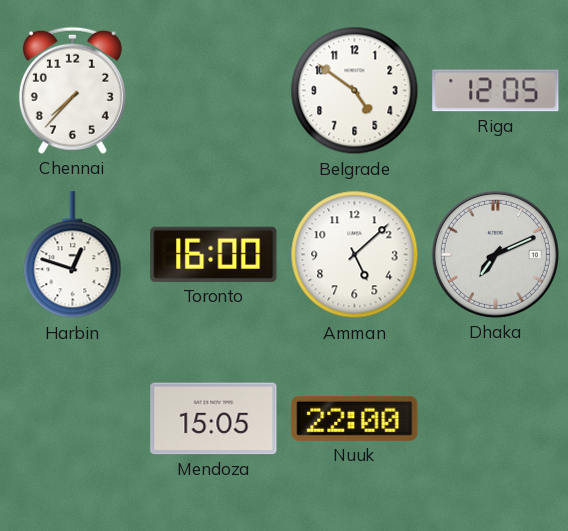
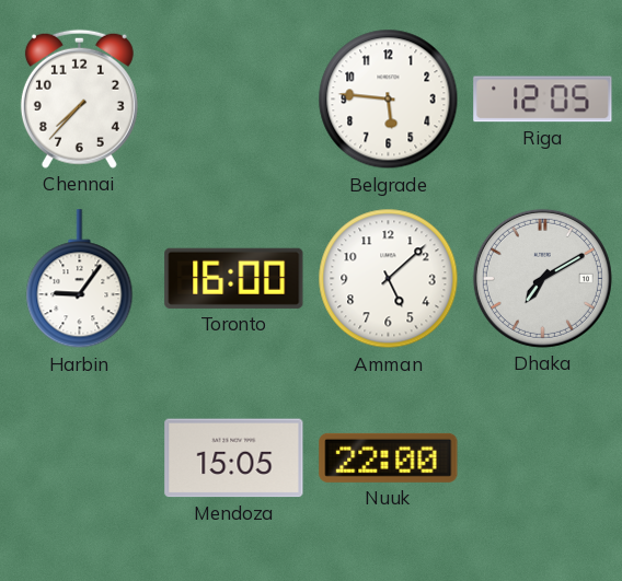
Belgrade: 4:51 -> 5:46 (389, 100)
Harbin: 12:48 -> 9:06 (80, 279)
Dhaka: 7:11 -> 7:10 (542, 278)
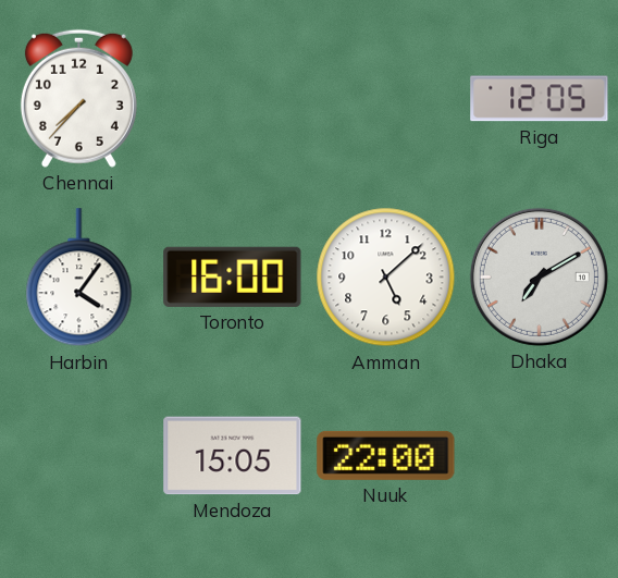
Belgrade: 5:46 -> none (389, 100)
Harbin: 9:06 -> 4:06 (79, 278)
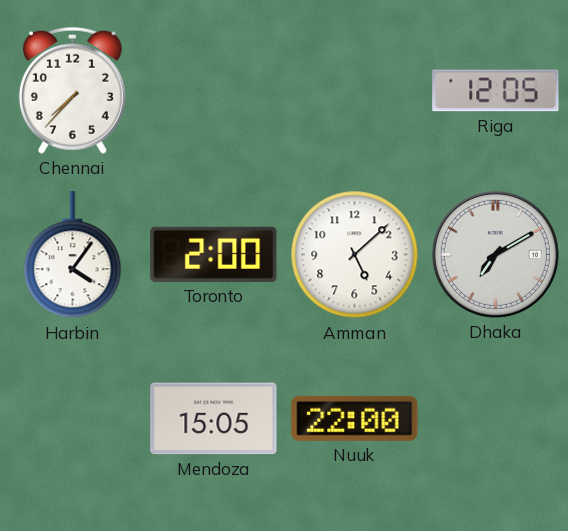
Toronto: 16:00 -> 2:00 (214, 254)
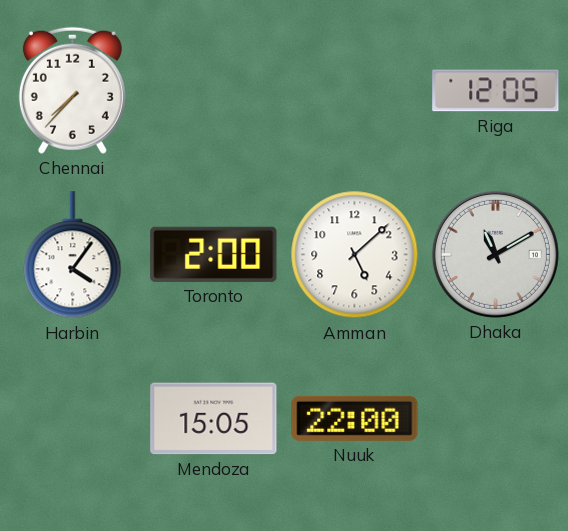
Dhaka: 7:10 -> 11:10 (495, 254)
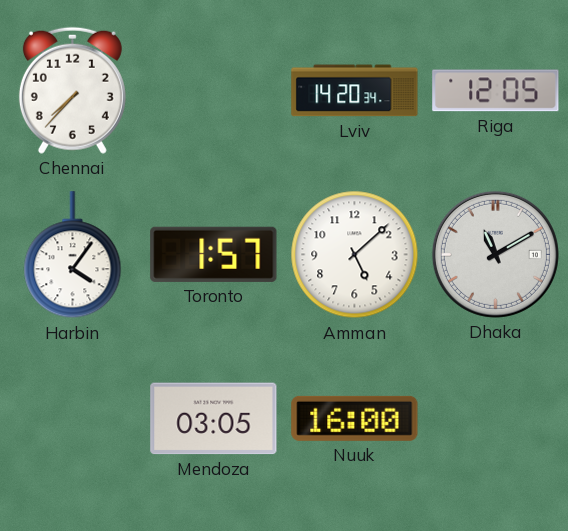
Lviv: none -> 14:20 (355, 91)
Toronto: 2:00 -> 1:57 (214, 254)
Mendoza: 15:05 -> 03:05 (214, 419)
Nuuk: 22:00 -> 16:00 (355, 418)
